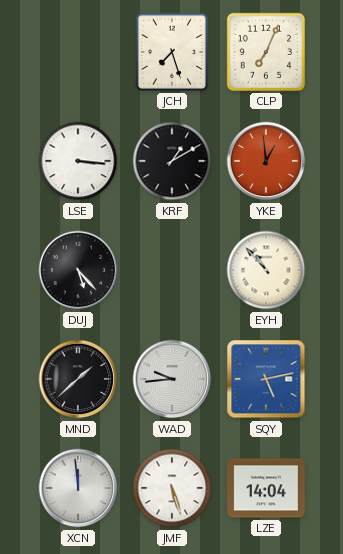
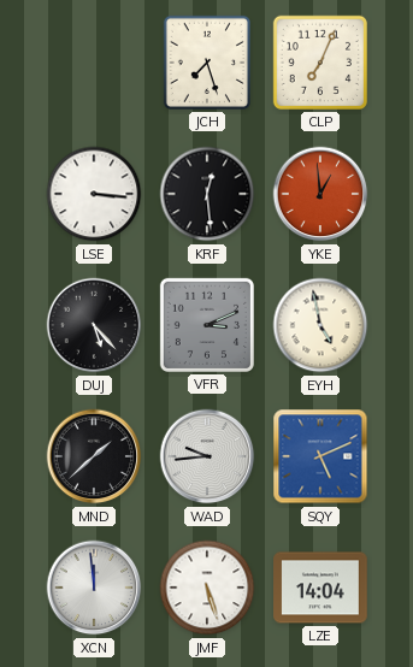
KRF: 1:10 -> 12:29 (207, 194)
VFR: none -> 3:11 (206, 325)
EYH: 10:53 -> 4:58 (320, 325)
SQY: 5:13 -> 5:11 (320, 456)
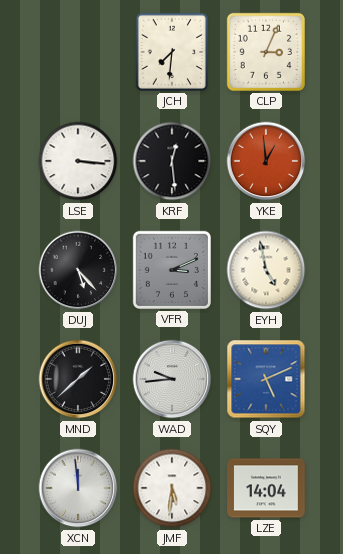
JCH: 7:27 -> 7:31 (172, 52)
CLP: 7:04 -> 3:04 (265, 52)
JMF: 5:27 -> 5:31 (172, 488)
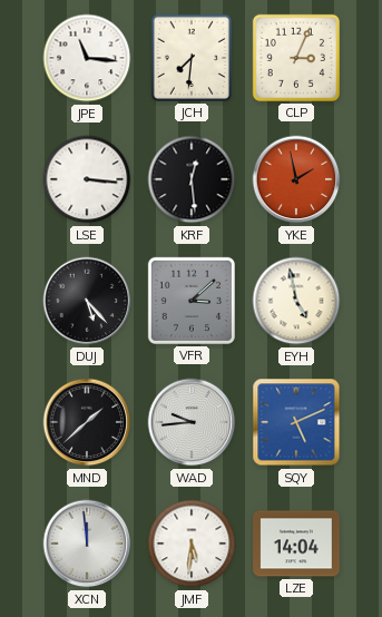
JPE: none -> 11:16 (87, 58)
YKE: 12:59 -> 1:58 (296, 179)
VFR: 3:11 -> 3:08 (190, 301)
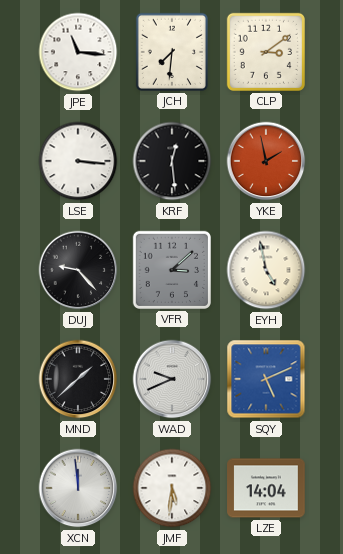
CLP: 3:04 -> 3:09 (265, 52)
DUJ: 5:23 -> 9:23 (78, 270)
WAD: 9:44 -> 9:41 (172, 379)
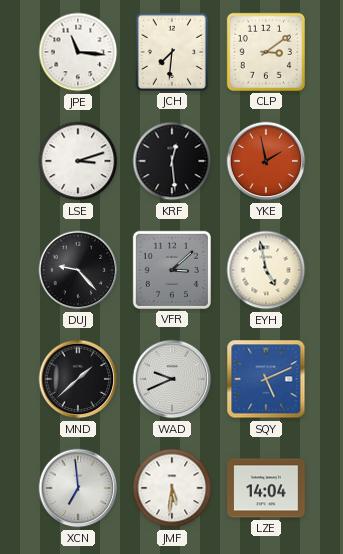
LSE: 3:16 -> 3:12 (78, 161)
XCN: 11:59 -> 6:59 (78, 488)
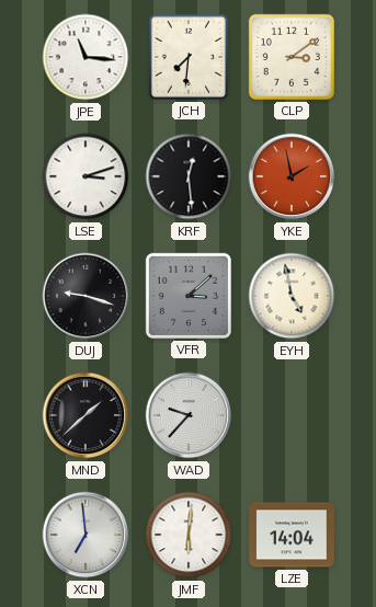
DUJ: 9:23 -> 9:18 (86, 296)
WAD: 9:41 -> 9:37 (189, 415)
SQY: 5:11 -> none (266, 379)
JMF: 5:31 -> 6:01 (189, 535)
